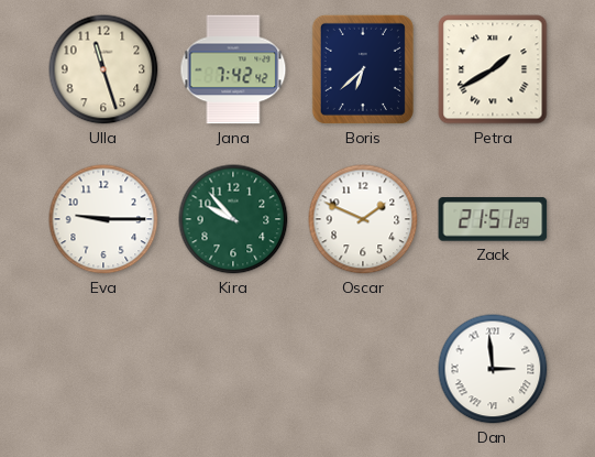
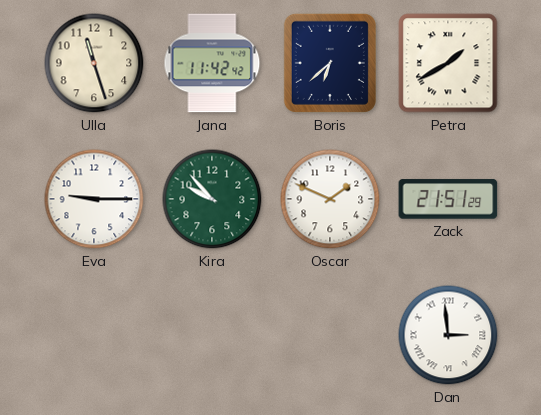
Jana: 7:42 -> 11:42 (212, 63)
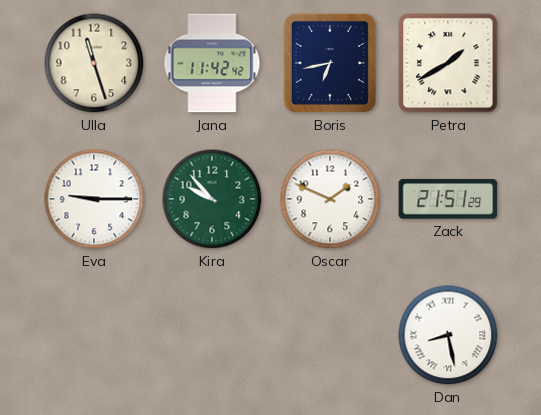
Boris: 6:38 -> 6:43 (330, 63)
Dan: 2:59 -> 8:28 (448, 335)
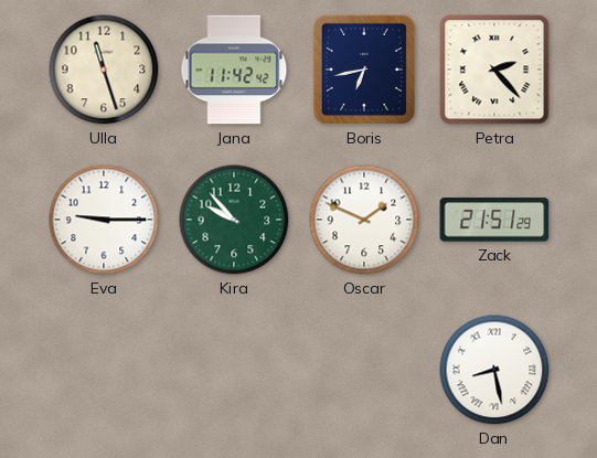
Petra: 1:40 -> 2:23 (494, 70)
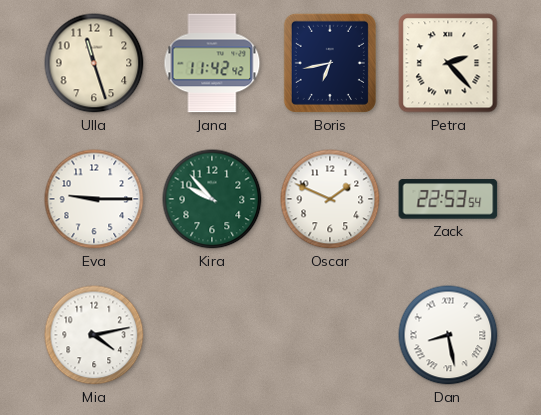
Zack: 21:51 -> 22:53 (448, 199)
Mia: none -> 4:13 (94, 335)
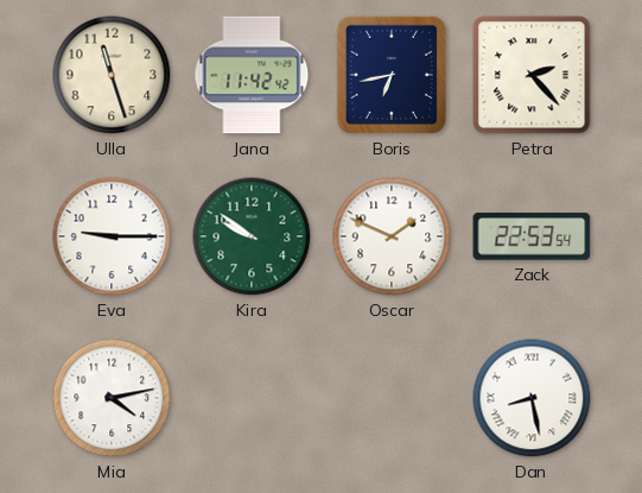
Kira: 9:53 -> 9:51 (252, 236)
